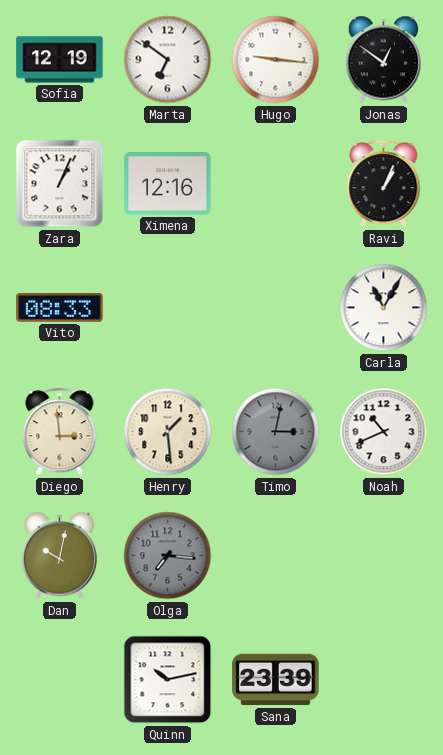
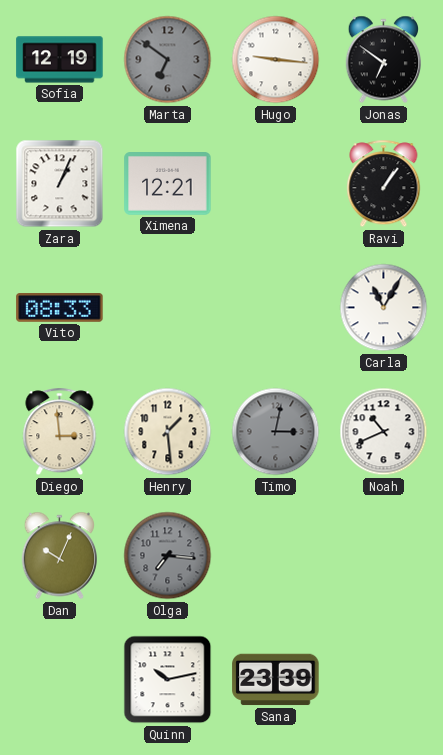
Marta dial: white -> grey (168, 60)
Jonas: 12:51 -> 6:51 (383, 60)
Ximena: 12:16 -> 12:21 (168, 184)
Ravi: 1:04 -> 1:06 (384, 184)
Dan: 10:02 -> 10:04 (59, 556)
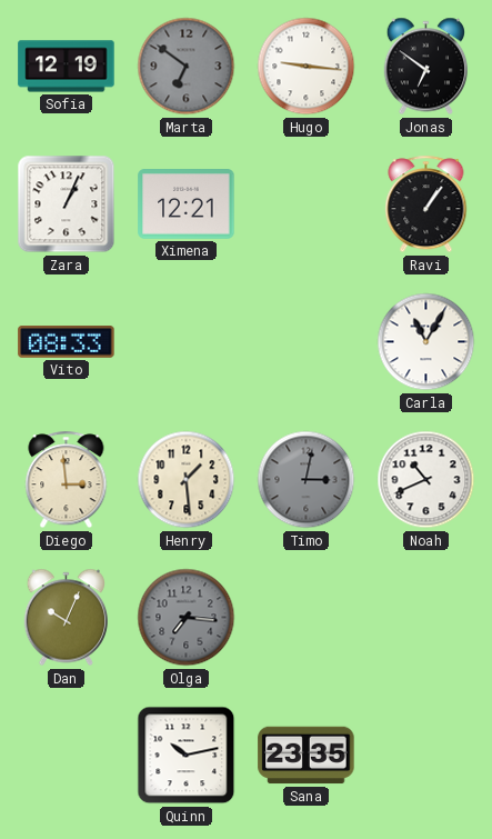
Sana: 23:39 -> 23:35 (307, 756)
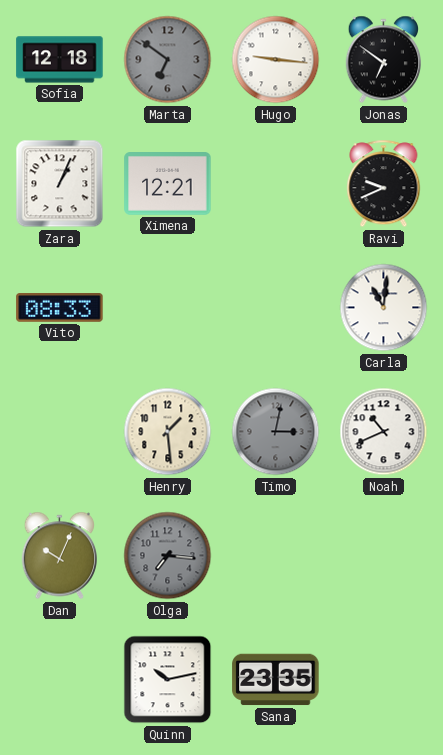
Sofia: 12:19 -> 12:18 (60, 60)
Ravi: 1:06 -> 9:41 (384, 184)
Carla: 11:05 -> 11:01 (384, 308)
Diego: 2:59 -> none (67, 480)
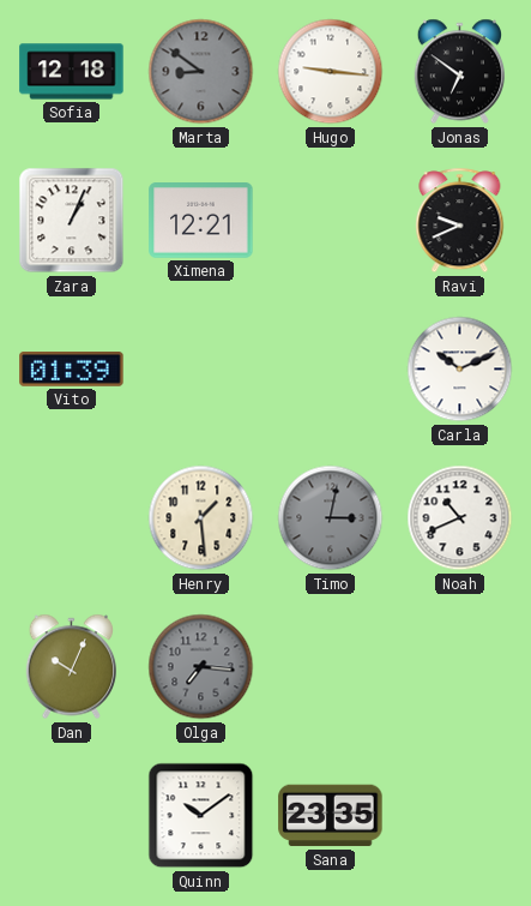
Marta: 6:51 -> 8:51 (201, 72)
Vito: 08:33 -> 01:39 (72, 370)
Carla: 11:01 -> 10:11 (460, 370)
Quinn: 10:13 -> 10:09 (201, 816)
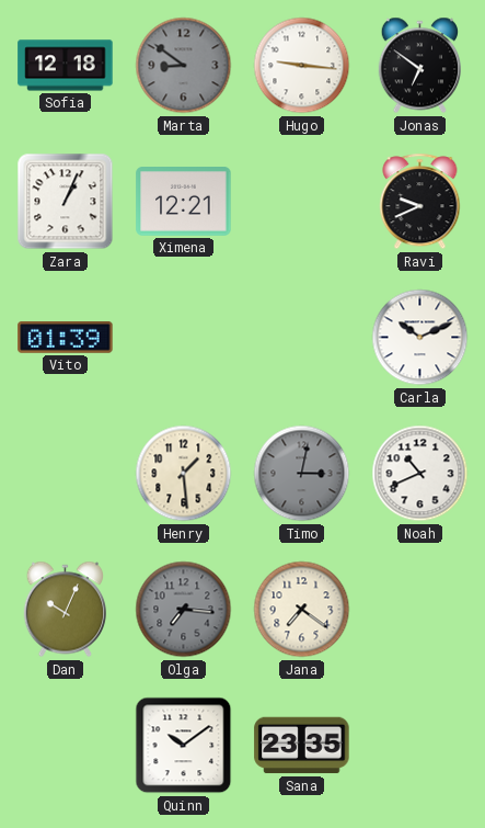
Jana: none -> 7:21 (302, 610)
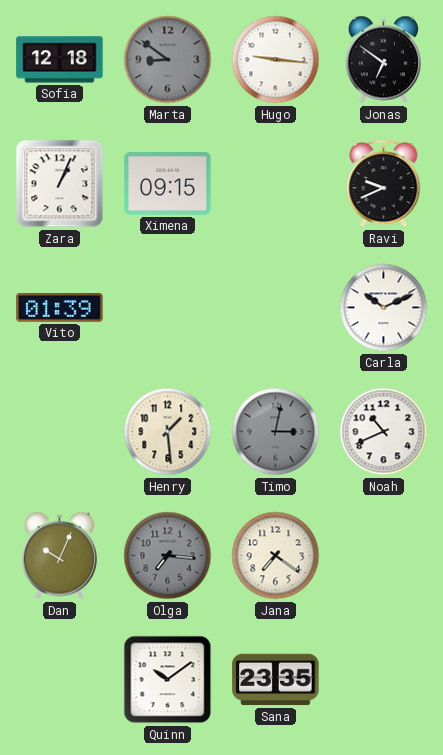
Ximena: 12:21 -> 09:15 (168, 184)
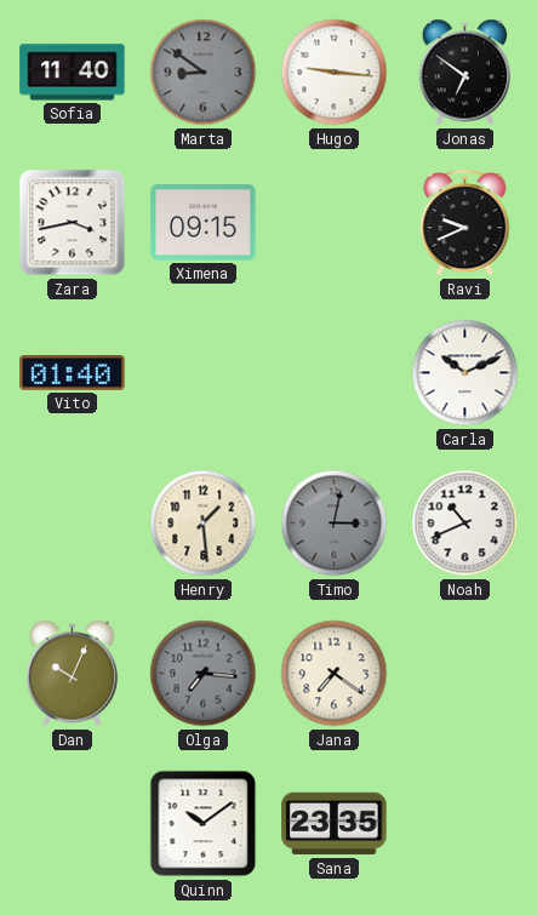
Sofia: 12:18 -> 11:40 (73, 73)
Zara: 1:04 -> 3:43 (73, 223)
Vito: 01:39 -> 01:40 (73, 373)
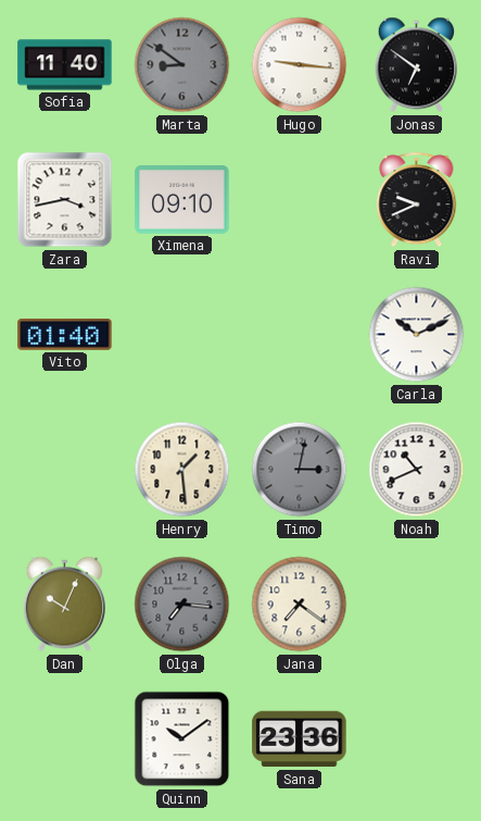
Ximena: 09:15 -> 09:10 (182, 200)
Sana: 23:35 -> 23:36 (300, 739)
